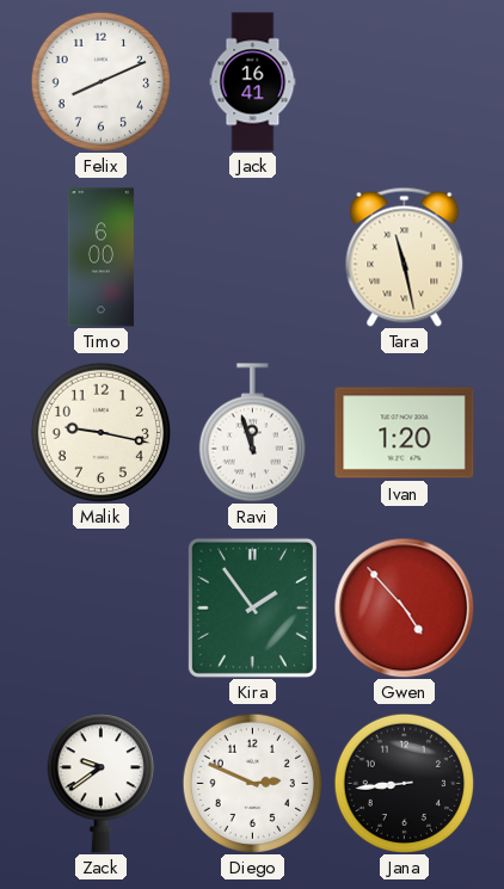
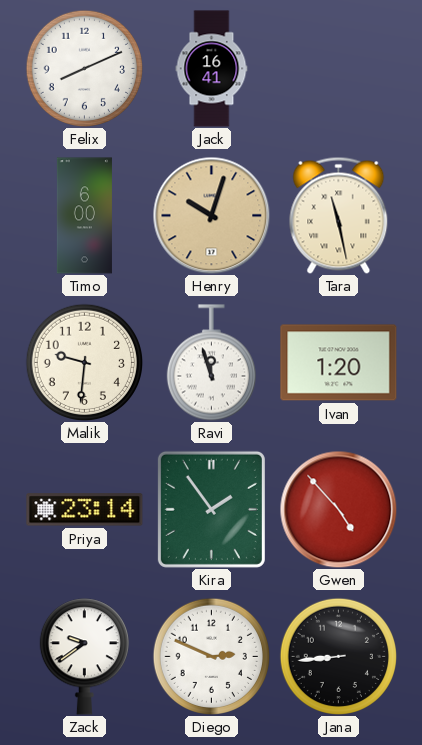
Henry: none -> 10:03 (211, 215)
Malik: 9:17 -> 9:31 (84, 362)
Priya: none -> 23:14 (85, 510)
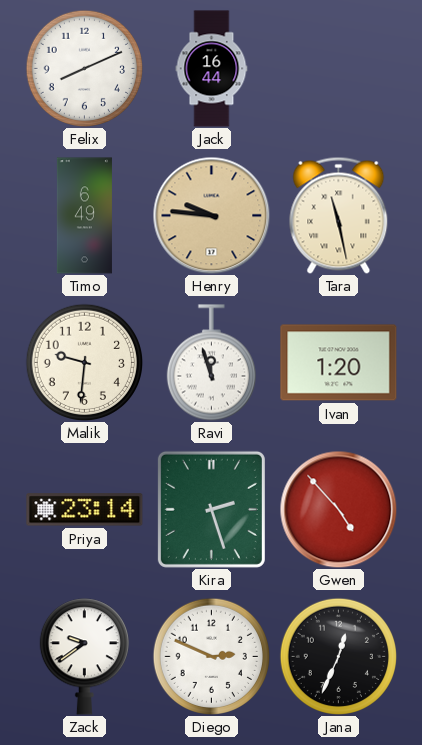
Jack: 16:41 -> 16:44 (212, 69)
Timo: 6:00 -> 6:49 (84, 216)
Henry: 10:03 -> 9:46 (211, 215)
Kira: 1:54 -> 2:27 (211, 509)
Jana: 8:44 -> 12:34 (338, 656)
